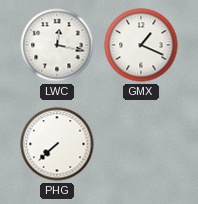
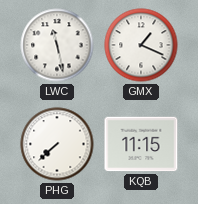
LWC: 12:17 -> 11:28 (57, 45)
KQB: none -> 11:15 (141, 144)
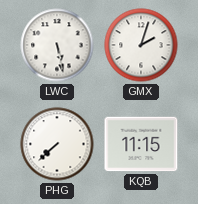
LWC: 11:28 -> 5:28 (57, 45)
GMX: 1:19 -> 2:03 (141, 45)
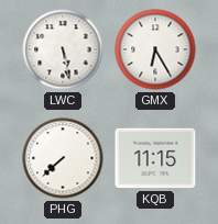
GMX: 2:03 -> 6:25 (155, 49)
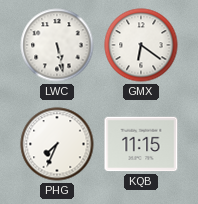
GMX: 6:25 -> 6:21 (141, 45)
PHG: 7:38 -> 7:34 (57, 144)
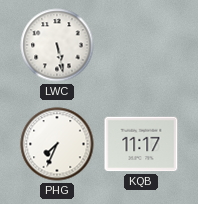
GMX: 6:21 -> none (141, 45)
KQB: 11:15 -> 11:17 (141, 144)
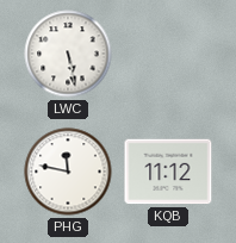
PHG: 7:34 -> 11:47 (68, 172)
KQB: 11:17 -> 11:12 (168, 172)
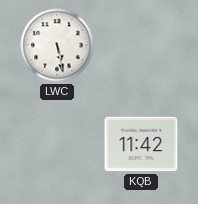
PHG: 11:47 -> none (68, 172)
KQB: 11:12 -> 11:42 (141, 144)
